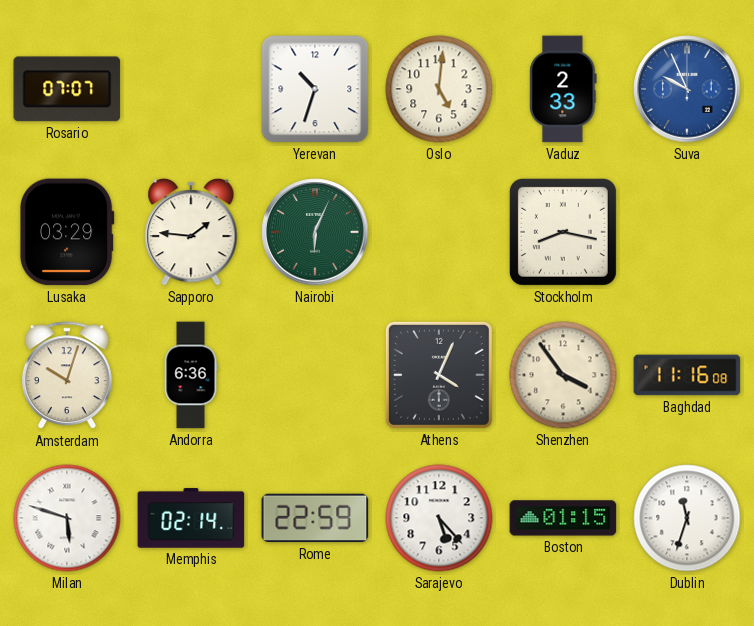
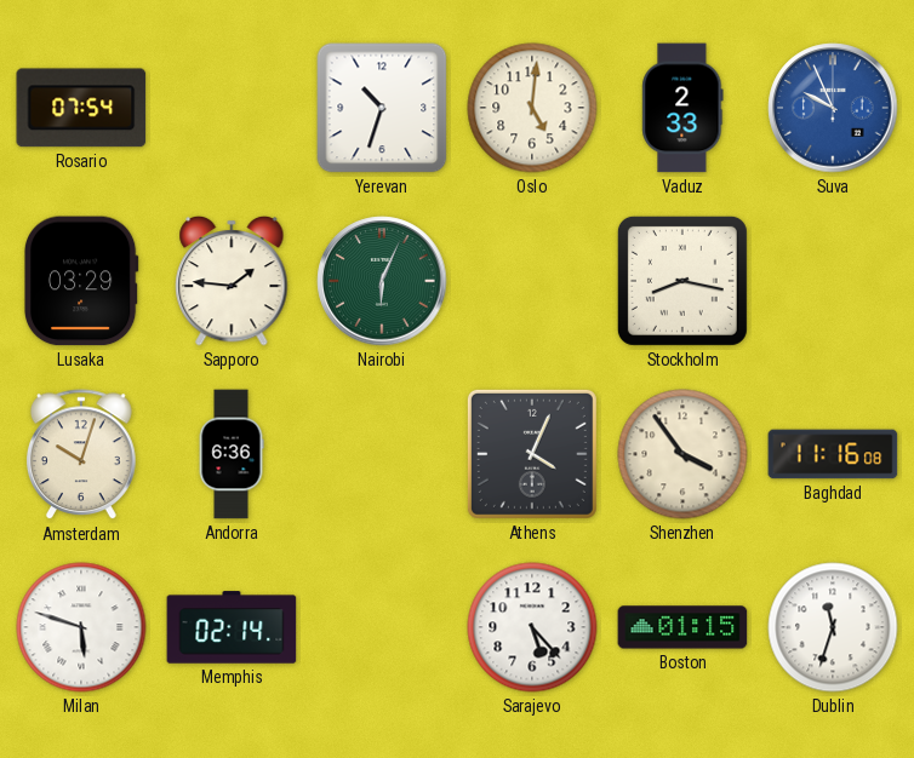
Rosario: 07:07 -> 07:54 (81, 108)
Rome: 22:59 -> none (315, 518)
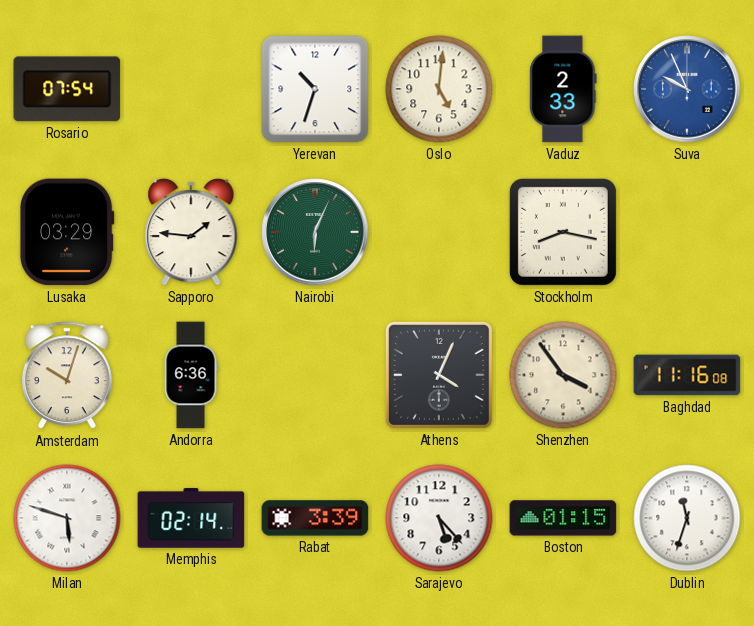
Rabat: none -> 3:39 (315, 518)
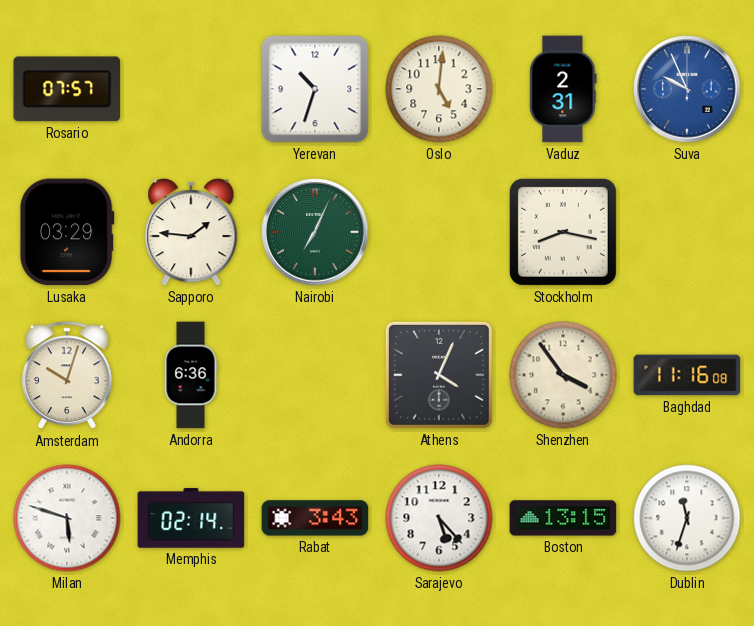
Rosario: 07:54 -> 07:57 (67, 89)
Vaduz: 2:33 -> 2:31 (563, 89)
Nairobi: 6:04 -> 7:04 (315, 232)
Rabat: 3:39 -> 3:43 (315, 518)
Boston: 01:15 -> 13:15 (563, 518)
